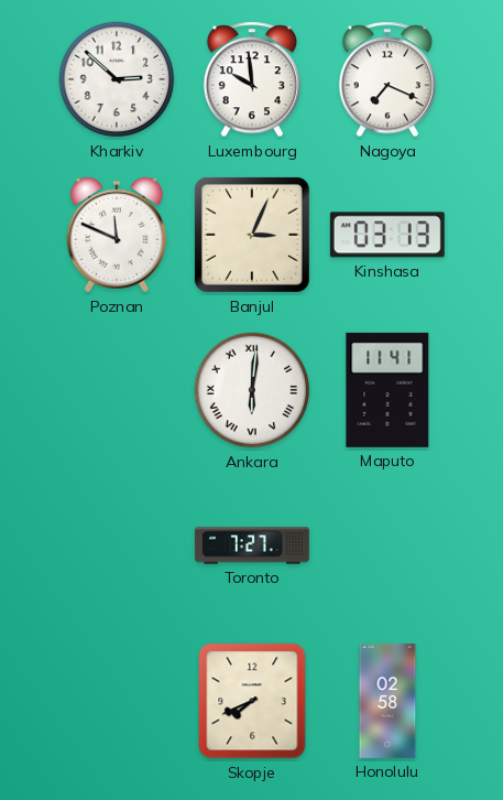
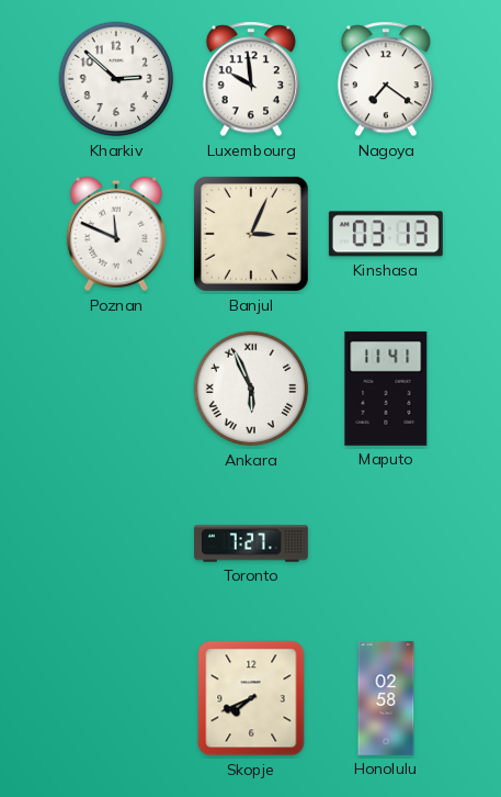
Nagoya: 7:19 -> 7:21 (386, 79)
Ankara: 6:01 -> 5:56 (251, 389)
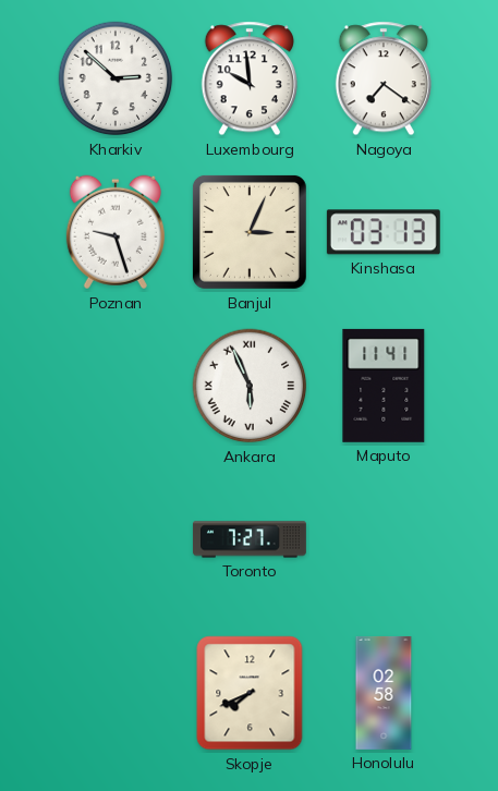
Poznan: 11:49 -> 9:27 (116, 232)
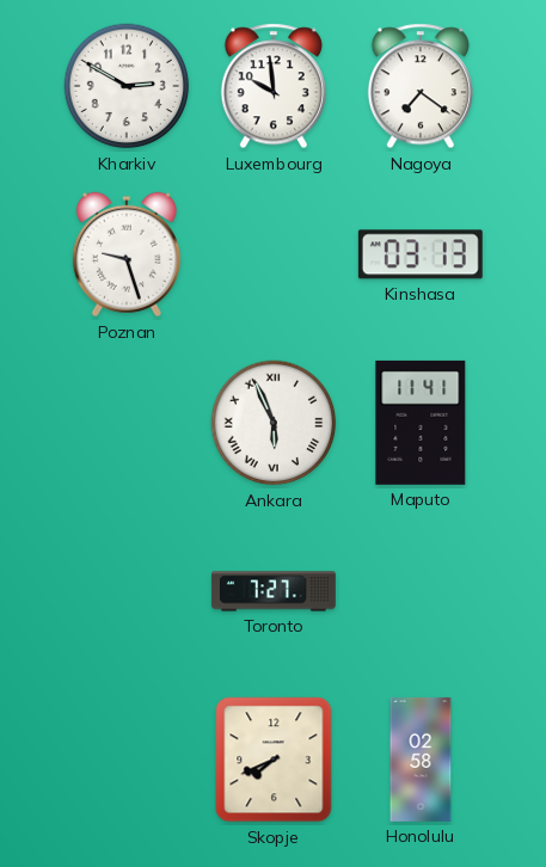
Kharkiv: 2:52 -> 2:50 (127, 86)
Banjul: 3:04 -> none (250, 232)
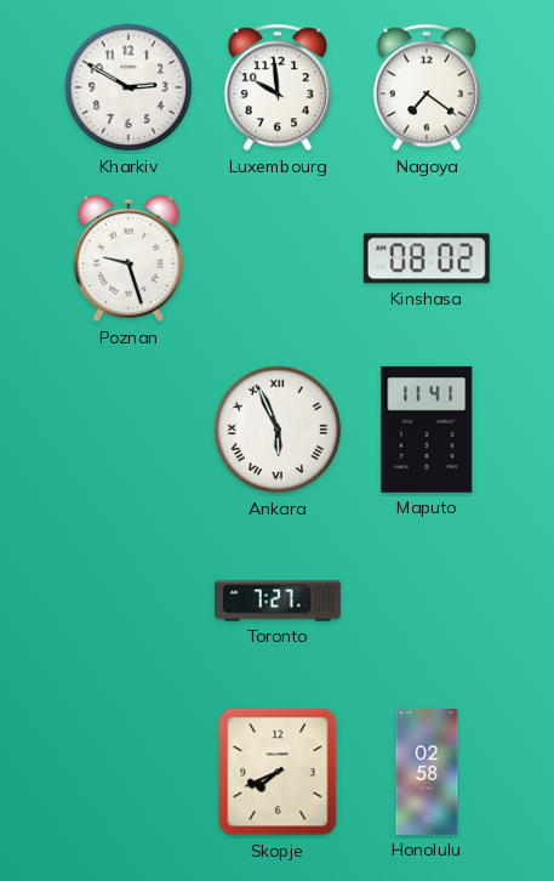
Kinshasa: 03:13 -> 08:02 (427, 258)
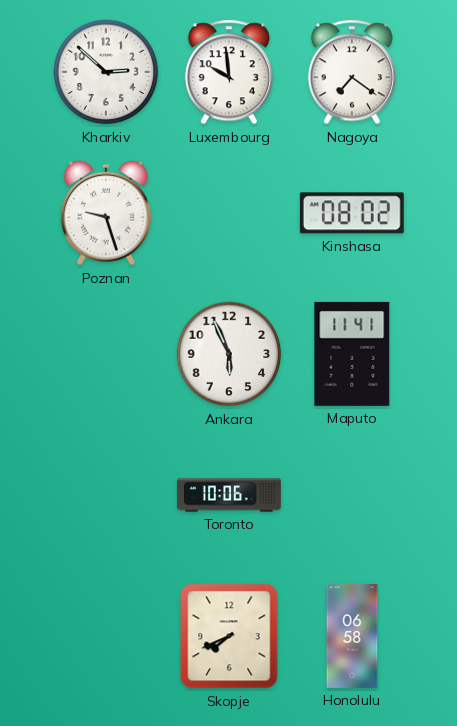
Kharkiv: 2:50 -> 2:52 (106, 72)
Ankara numerals: Roman -> Arabic (229, 354)
Toronto: 7:27 -> 10:06 (229, 495)
Honolulu: 02:58 -> 06:58 (352, 636)
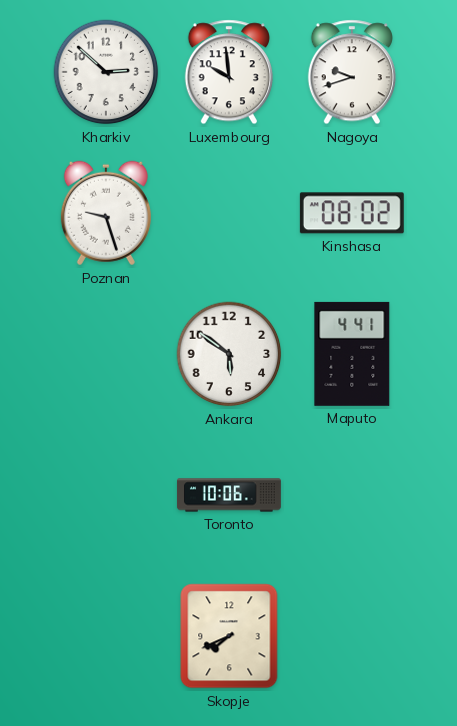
Nagoya: 7:21 -> 9:42 (352, 72)
Ankara: 5:56 -> 5:51 (229, 354)
Maputo: 11:41 -> 4:41 (352, 354)
Honolulu: 06:58 -> none (352, 636)
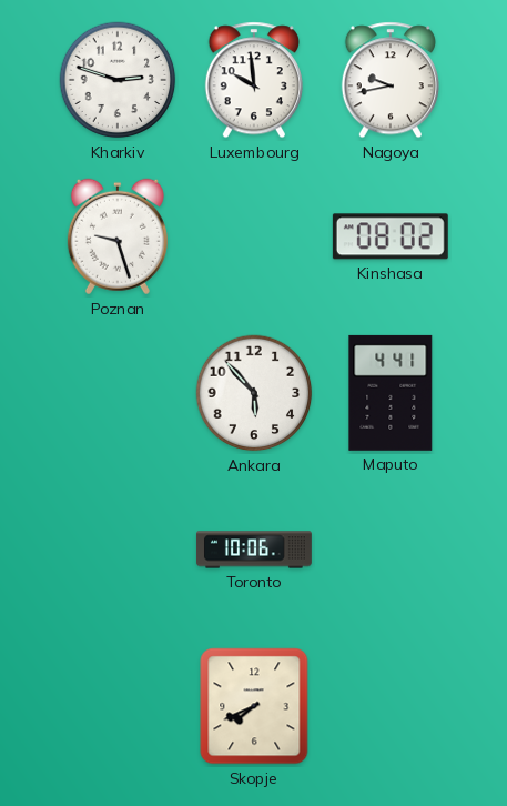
Kharkiv: 2:52 -> 2:48 (118, 80)
Nagoya: 9:42 -> 9:43 (391, 80)
Ankara: 5:51 -> 5:53 (254, 393)
